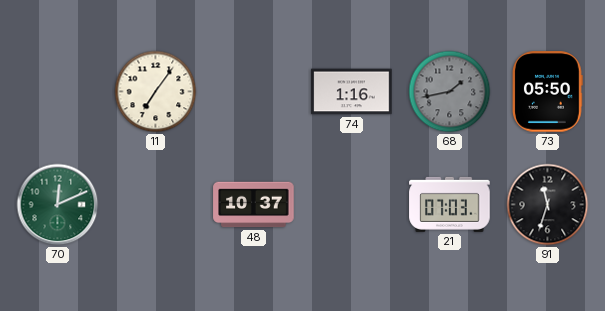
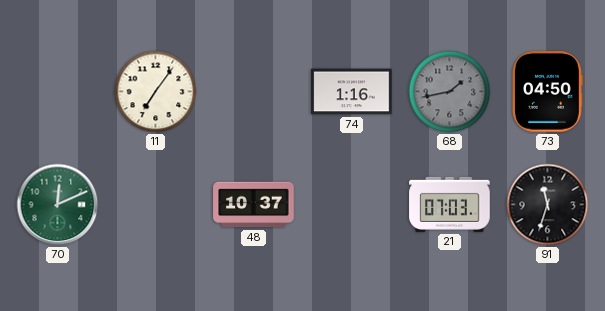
73: 05:50 -> 04:50 (548, 92)
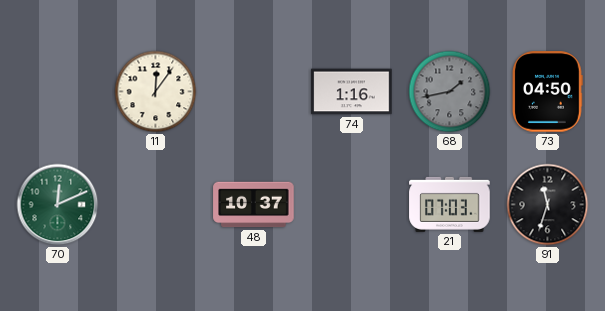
11: 7:06 -> 12:06 (156, 92)
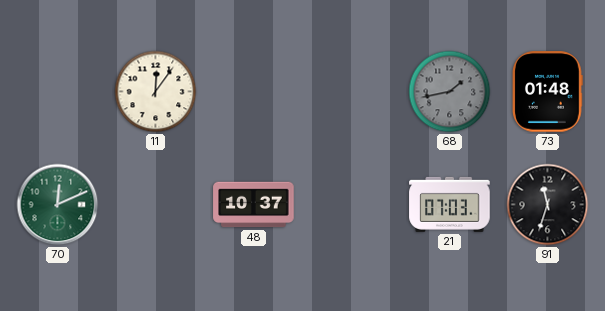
74: 1:16 -> none (352, 92)
73: 04:50 -> 01:48 (548, 92)
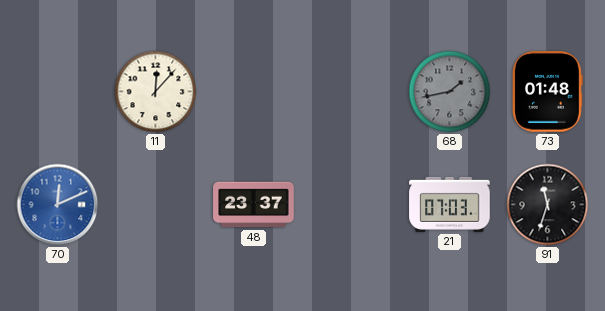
11: 12:06 -> 12:07 (156, 92)
70 dial: green -> blue (58, 205)
48: 10:37 -> 23:37 (254, 205)
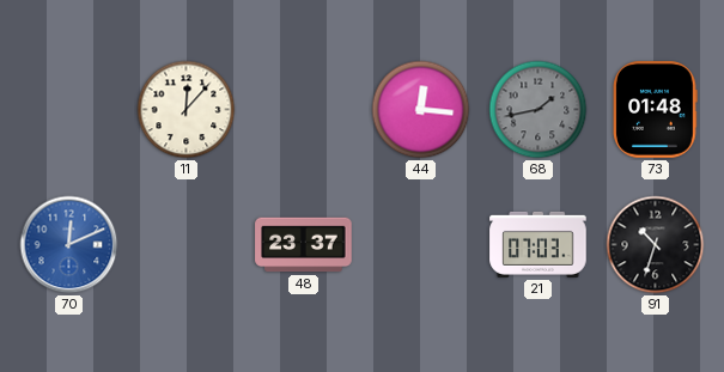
44: none -> 12:16 (421, 110)
91: 11:33 -> 10:33 (656, 245)
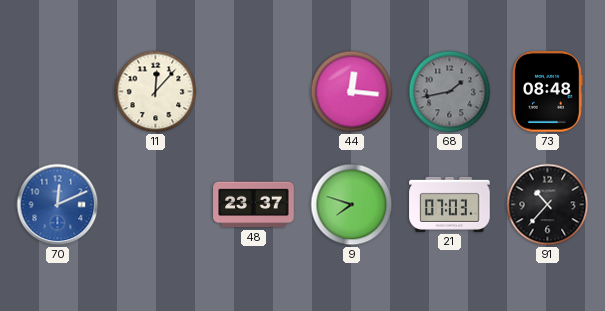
73: 01:48 -> 08:48 (548, 92)
9: none -> 7:48 (352, 205)
91: 10:33 -> 10:37 (548, 205)
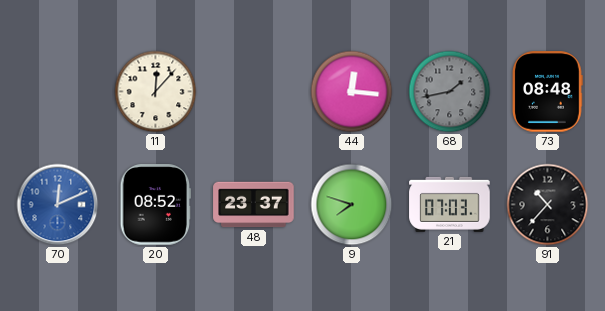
20: none -> 08:52 (155, 205)
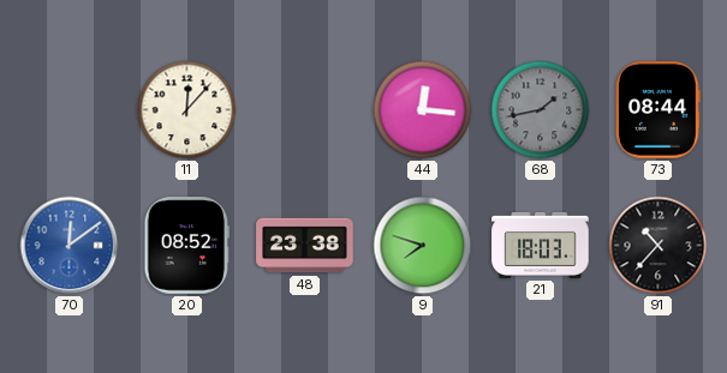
73: 08:48 -> 08:44 (659, 110)
70: 12:11 -> 12:09 (70, 246)
48: 23:37 -> 23:38 (305, 246)
21: 07:03 -> 18:03 (541, 245)
